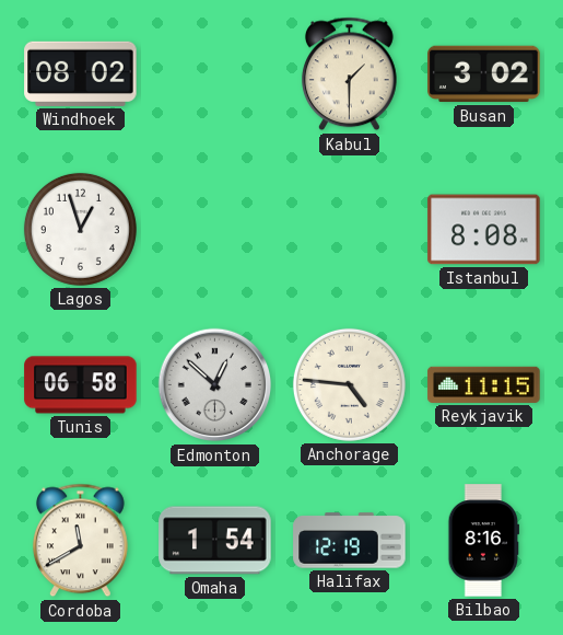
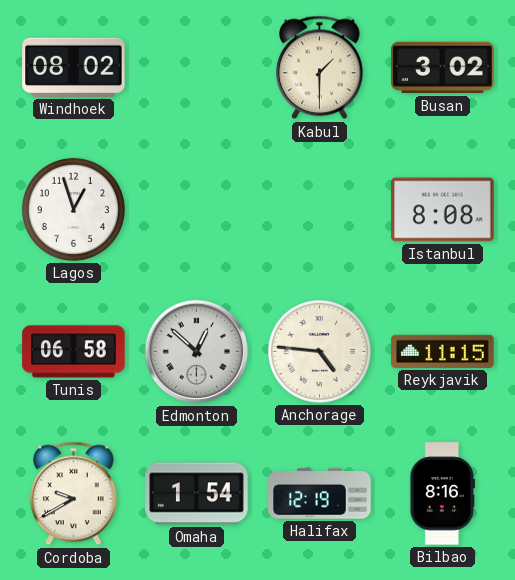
Cordoba: 11:40 -> 9:40 (73, 494)
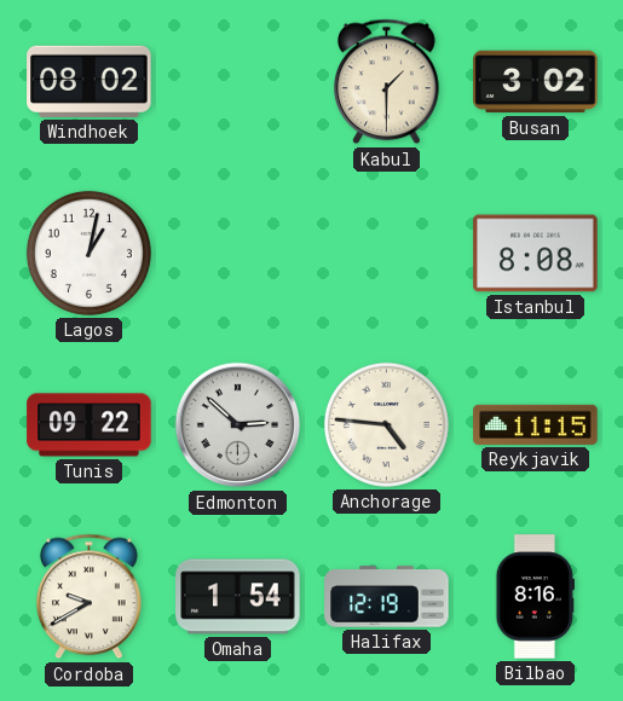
Lagos: 12:57 -> 1:02 (88, 253)
Tunis: 06:58 -> 09:22 (90, 425)
Edmonton: 12:52 -> 2:52 (238, 425)
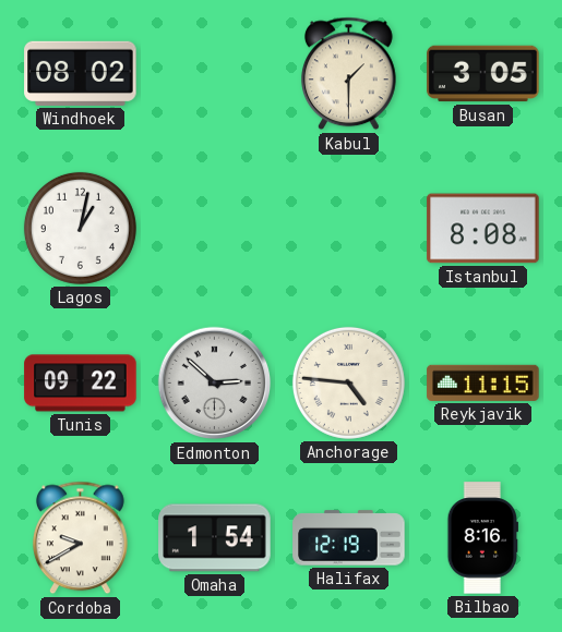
Busan: 3:02 -> 3:05 (483, 74)
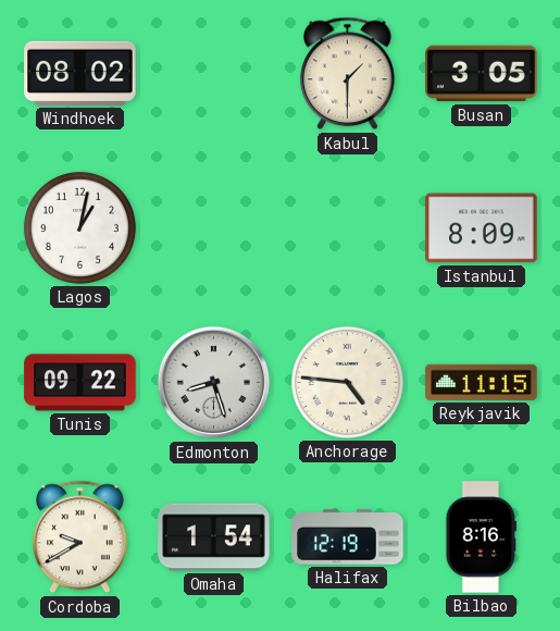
Istanbul: 8:08 -> 8:09 (482, 228)
Edmonton: 2:52 -> 8:27 (214, 383)
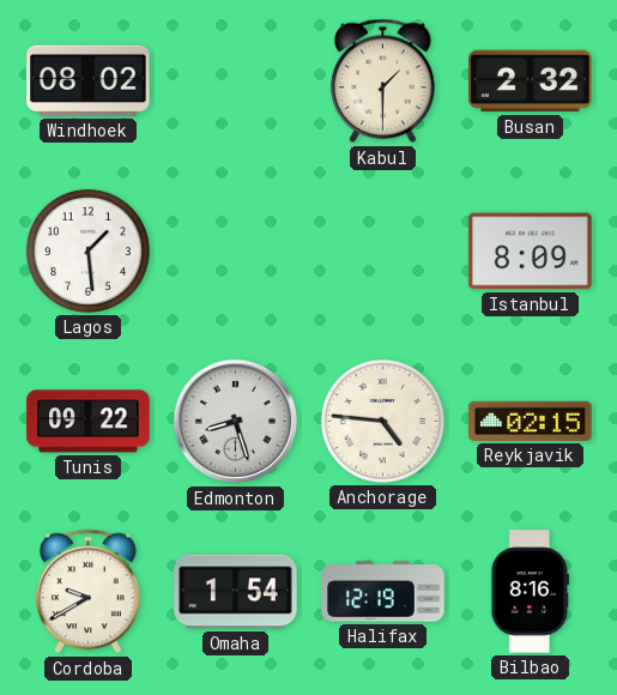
Busan: 3:05 -> 2:32 (531, 81)
Lagos: 1:02 -> 1:29 (87, 250)
Reykjavik: 11:15 -> 02:15 (531, 421)
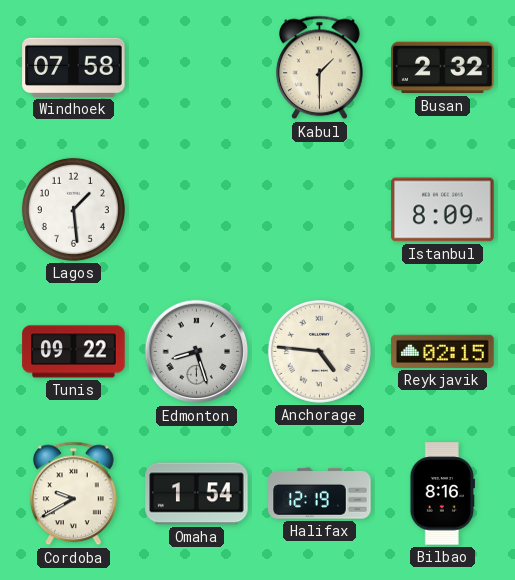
Windhoek: 08:02 -> 07:58 (74, 67)
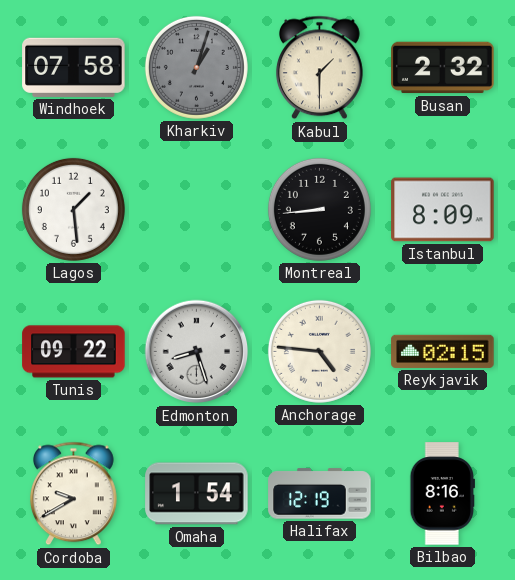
Kharkiv: none -> 1:03 (196, 67)
Montreal: none -> 8:44 (319, 209)
